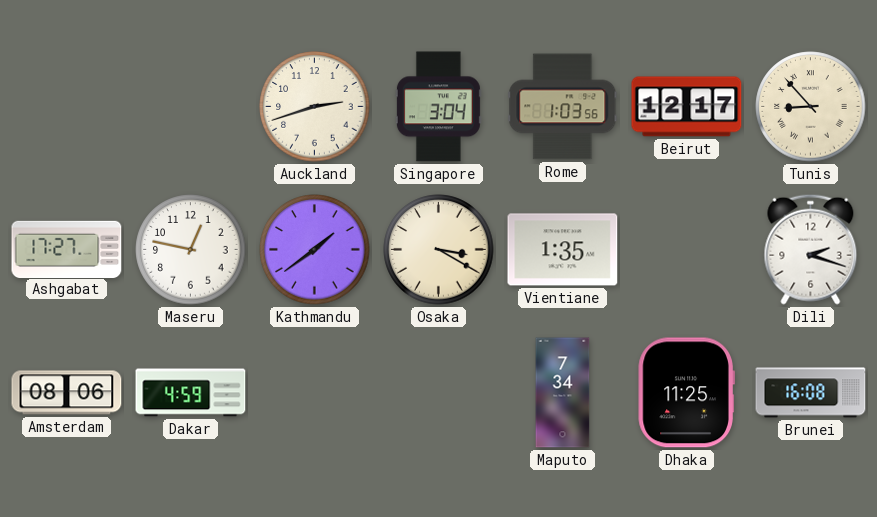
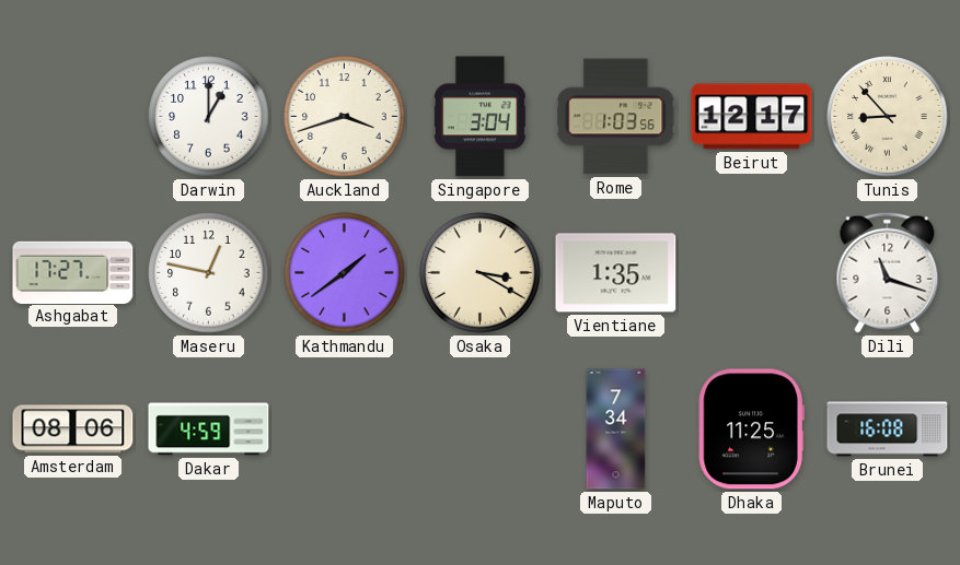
Darwin: none -> 1:00 (209, 117)
Auckland: 2:42 -> 3:42 (345, 117)
Dili: 2:18 -> 11:18 (888, 272)
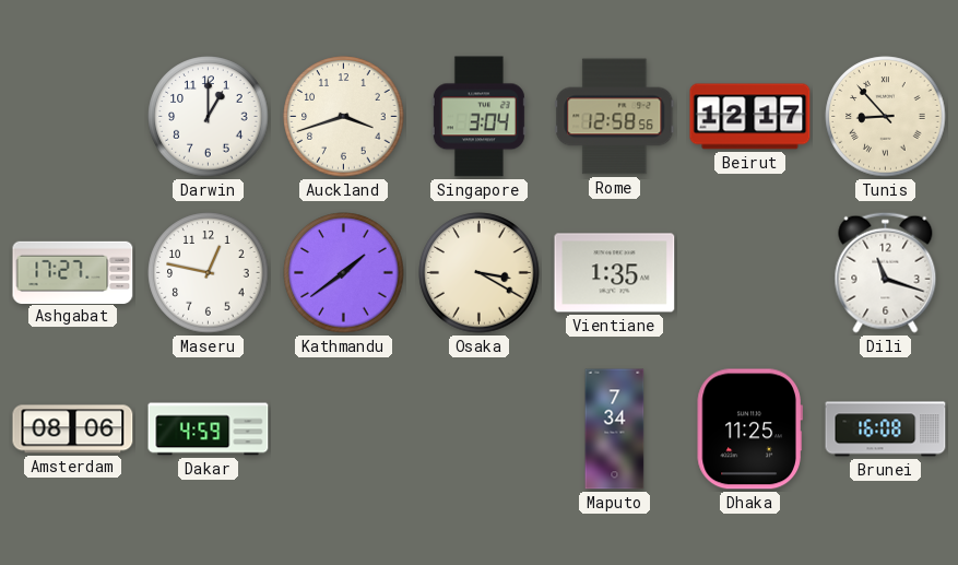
Rome: 1:03 -> 12:58 (615, 117)
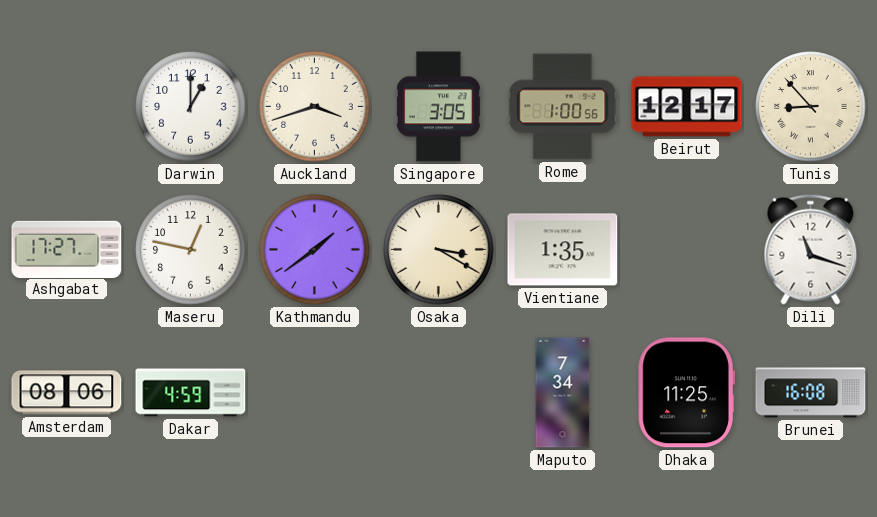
Singapore: 3:04 -> 3:05 (438, 107)
Rome: 12:58 -> 1:00 (563, 107)
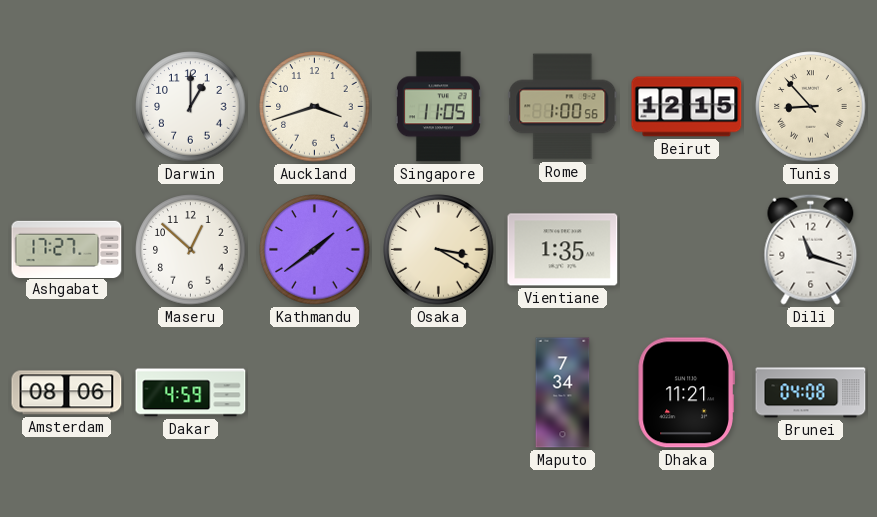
Singapore: 3:05 -> 11:05 (438, 107)
Beirut: 12:17 -> 12:15 (687, 107)
Maseru: 12:47 -> 12:52 (191, 250)
Dhaka: 11:25 -> 11:21 (686, 393)
Brunei: 16:08 -> 04:08 (811, 393)
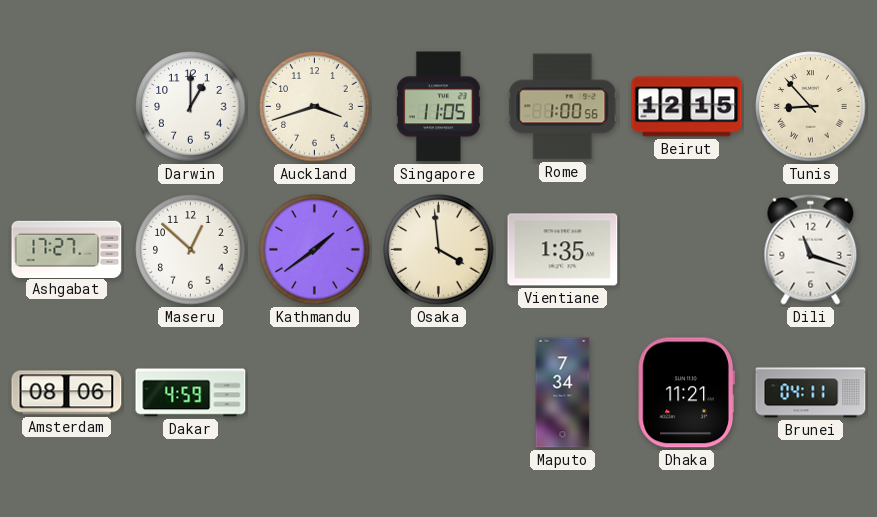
Osaka: 3:20 -> 3:59 (439, 250)
Brunei: 04:08 -> 04:11 (811, 393)
